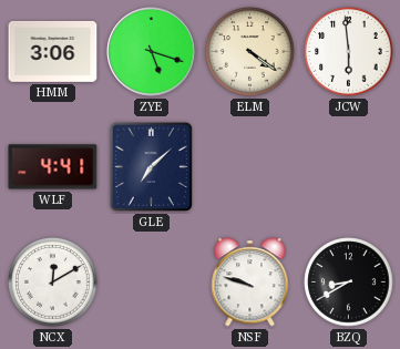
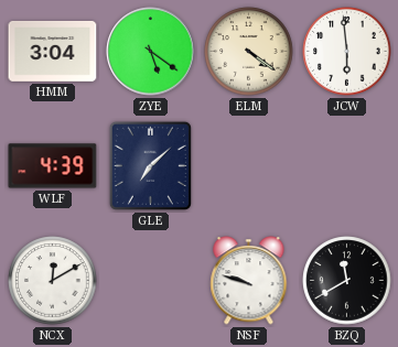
HMM: 3:06 -> 3:04 (53, 51)
ZYE: 5:18 -> 5:21 (151, 52)
WLF: 4:41 -> 4:39 (53, 166)
BZQ: 8:40 -> 11:40 (347, 281)
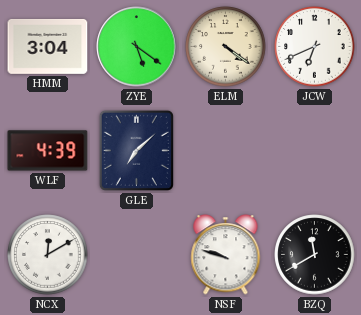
JCW: 5:59 -> 6:41 (315, 47)
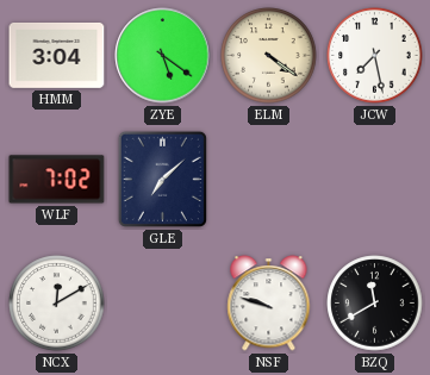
JCW: 6:41 -> 7:28 (375, 56)
WLF: 4:39 -> 7:02 (57, 180)
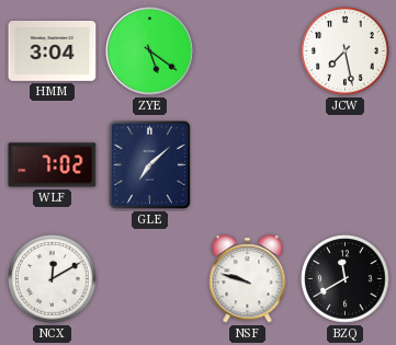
ELM: 4:21 -> none (269, 56)
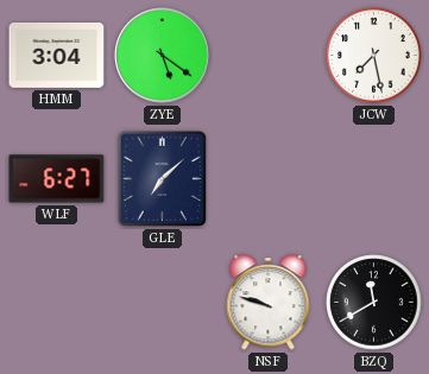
WLF: 7:02 -> 6:27 (57, 179)
NCX: 12:10 -> none (53, 279)
